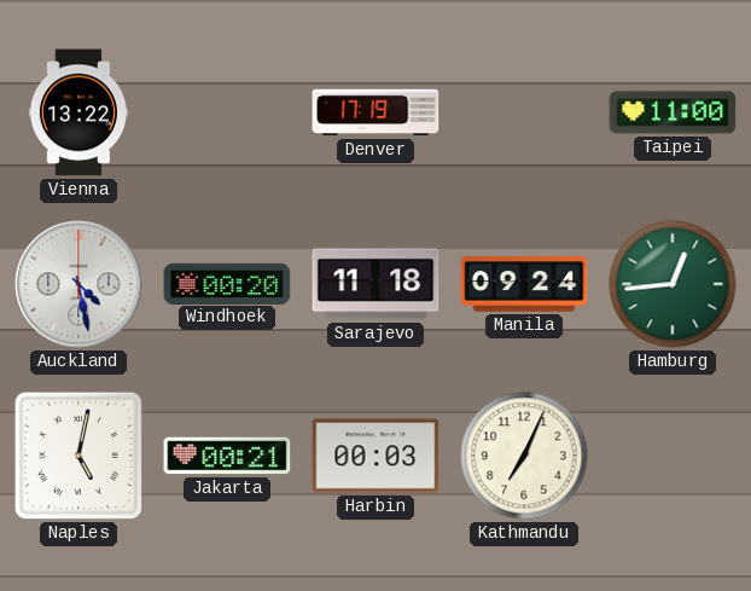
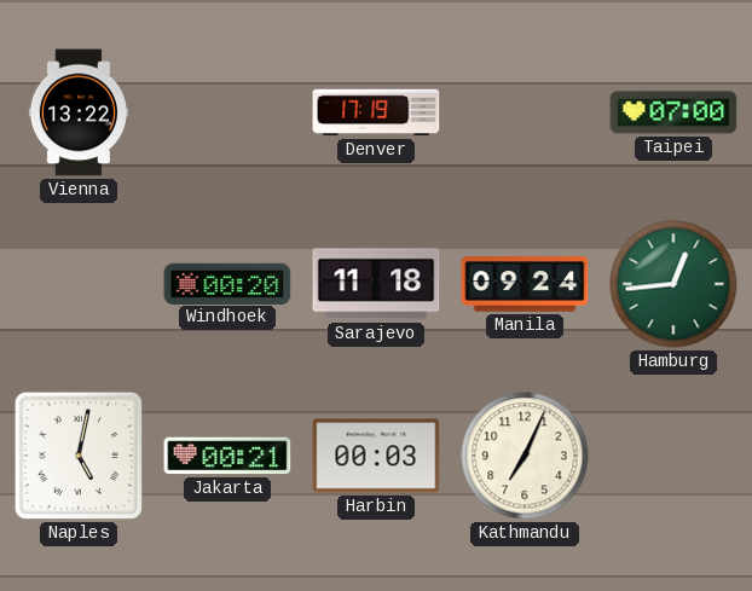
Taipei: 11:00 -> 07:00 (673, 112)
Auckland: 4:28 -> none (78, 284)
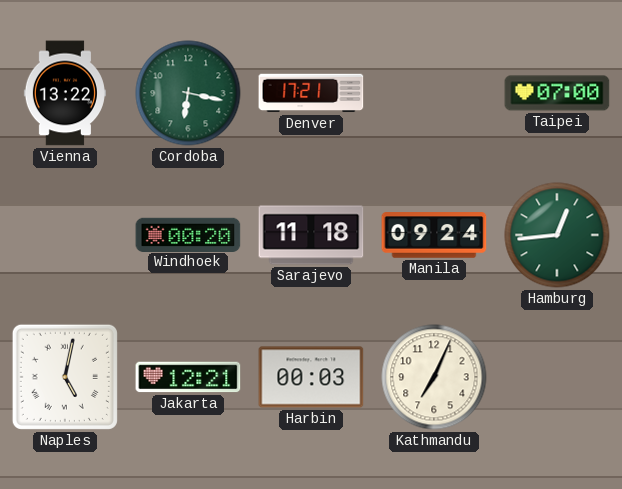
Cordoba: none -> 6:17 (188, 93)
Denver: 17:19 -> 17:21 (311, 93)
Jakarta: 00:21 -> 12:21 (188, 377)
